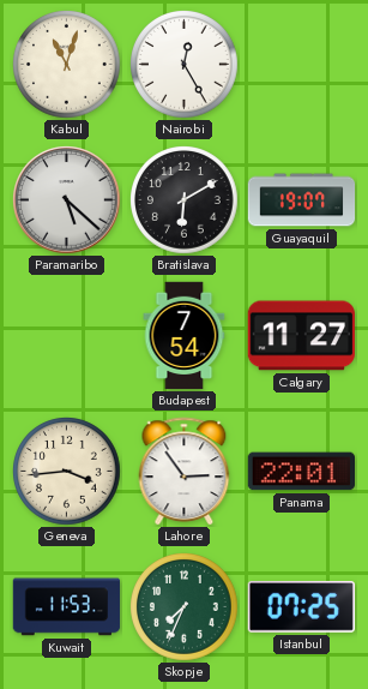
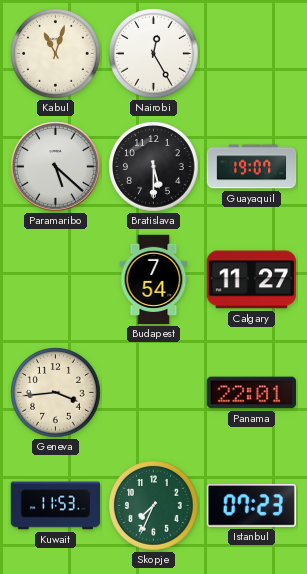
Bratislava: 6:10 -> 5:30 (154, 167)
Lahore: 2:54 -> none (185, 472)
Istanbul: 07:25 -> 07:23 (251, 506)
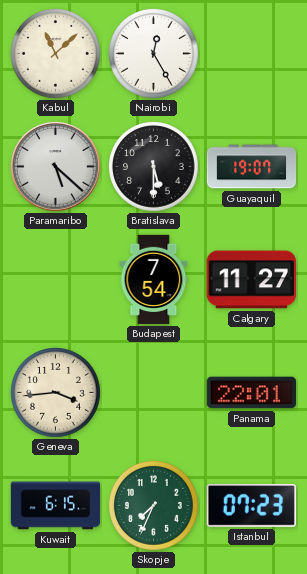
Kabul: 11:03 -> 11:08 (56, 54)
Kuwait: 11:53 -> 6:15 (56, 506)
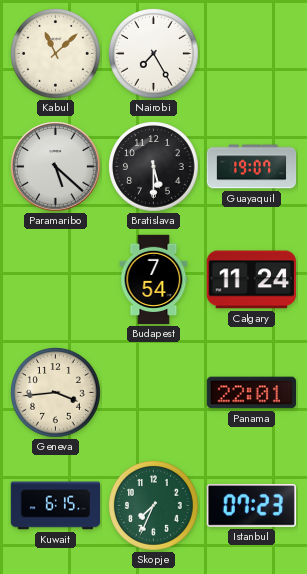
Nairobi: 12:25 -> 7:25 (154, 54)
Calgary: 11:27 -> 11:24 (251, 280)
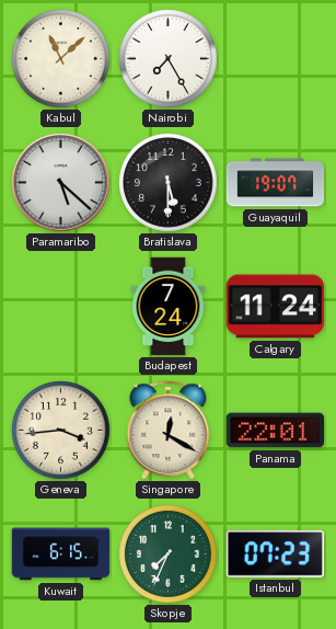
Budapest: 7:54 -> 7:24 (169, 307)
Singapore: none -> 12:20 (169, 431)
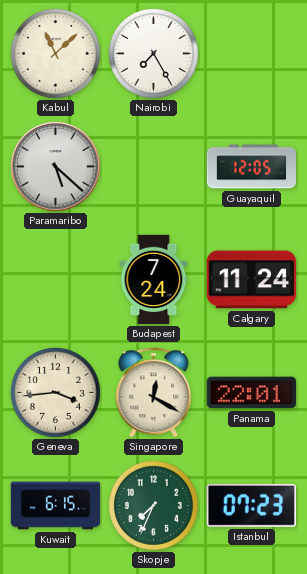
Bratislava: 5:30 -> none (169, 183)
Guayaquil: 19:07 -> 12:05 (252, 167)
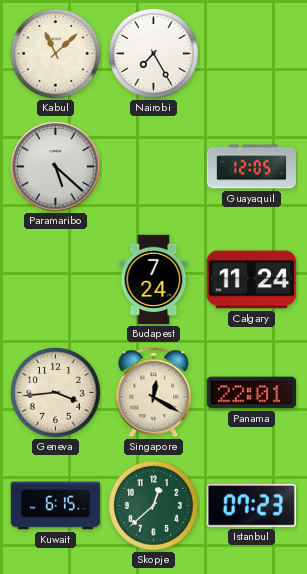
Skopje: 7:34 -> 12:38 (154, 506)
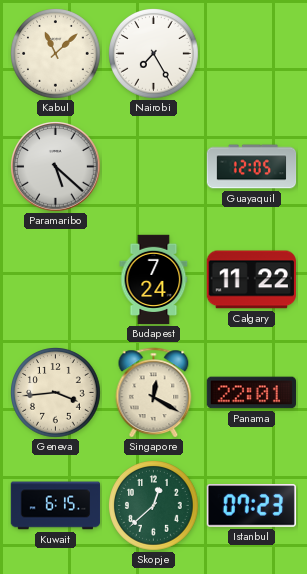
Calgary: 11:24 -> 11:22 (251, 280)
